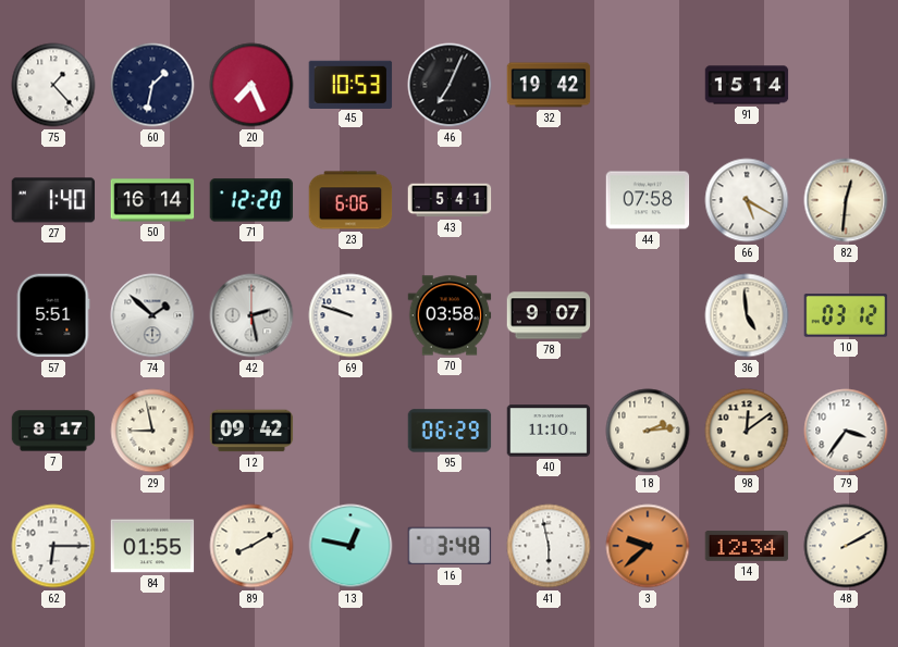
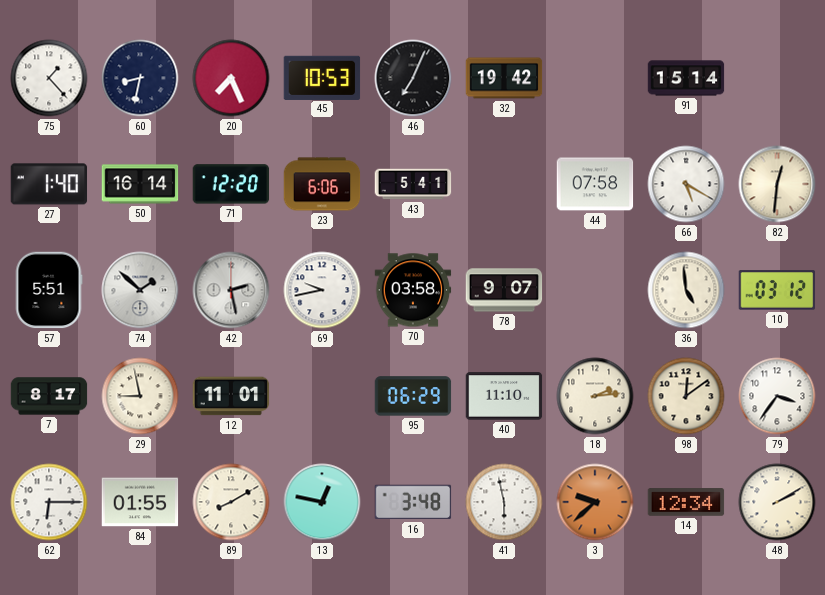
60: 1:32 -> 8:32 (140, 78)
69: 9:48 -> 9:43 (322, 290)
12: 09:42 -> 11:01 (231, 396)
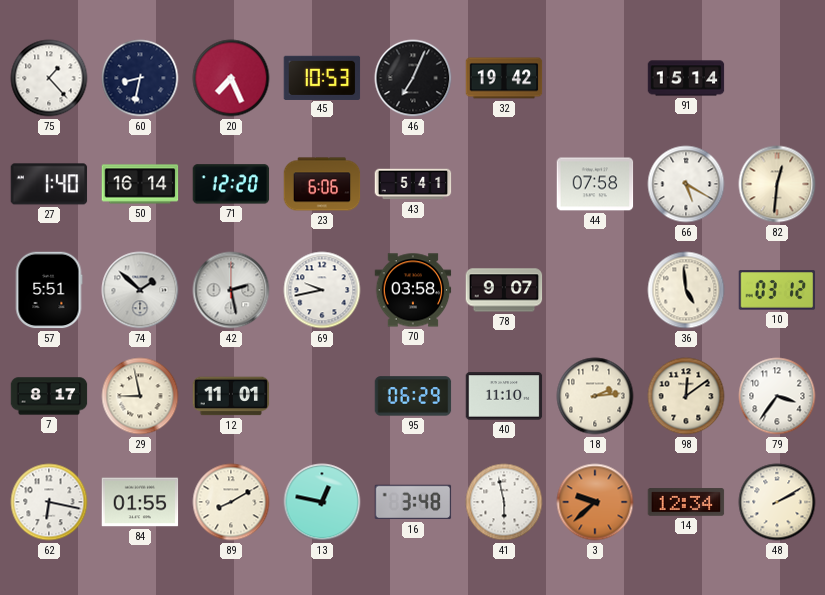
62: 6:15 -> 6:17 (49, 502)
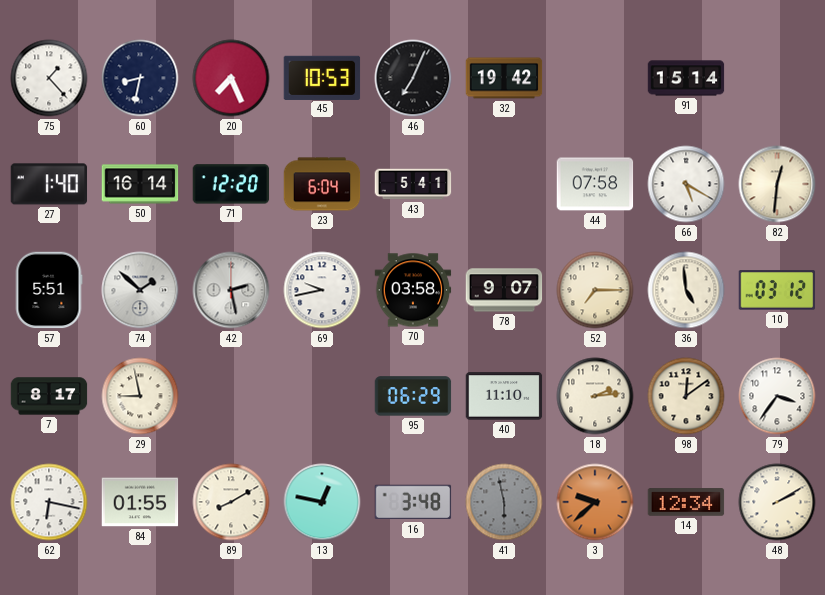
23: 6:06 -> 6:04 (322, 184)
52: none -> 7:15 (595, 290)
12: 11:01 -> none (231, 396)
41 dial: white -> grey (504, 502)
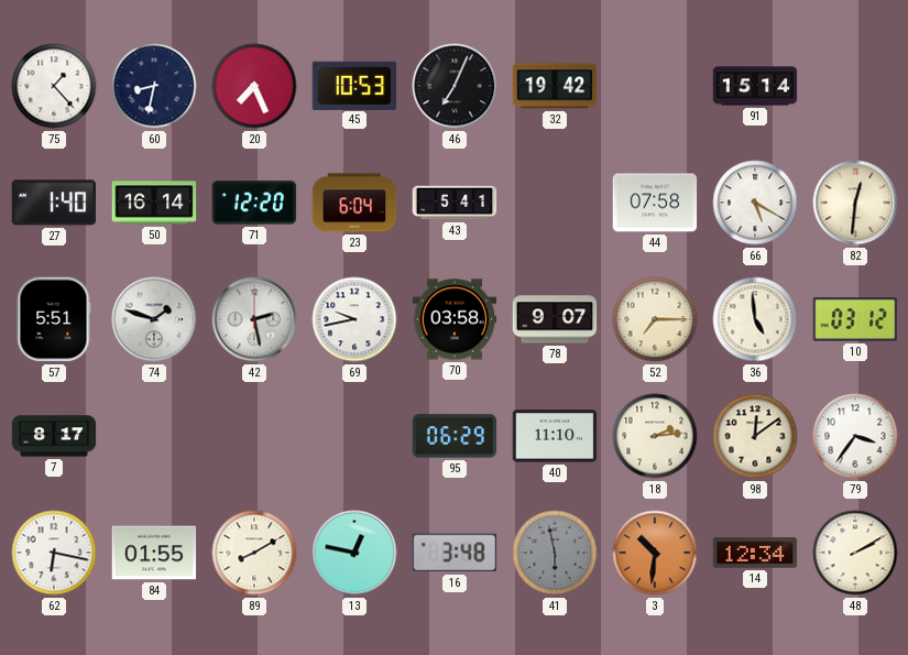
74: 1:52 -> 1:48 (154, 319)
29: 8:58 -> none (140, 396)
3: 9:38 -> 10:31 (655, 553)
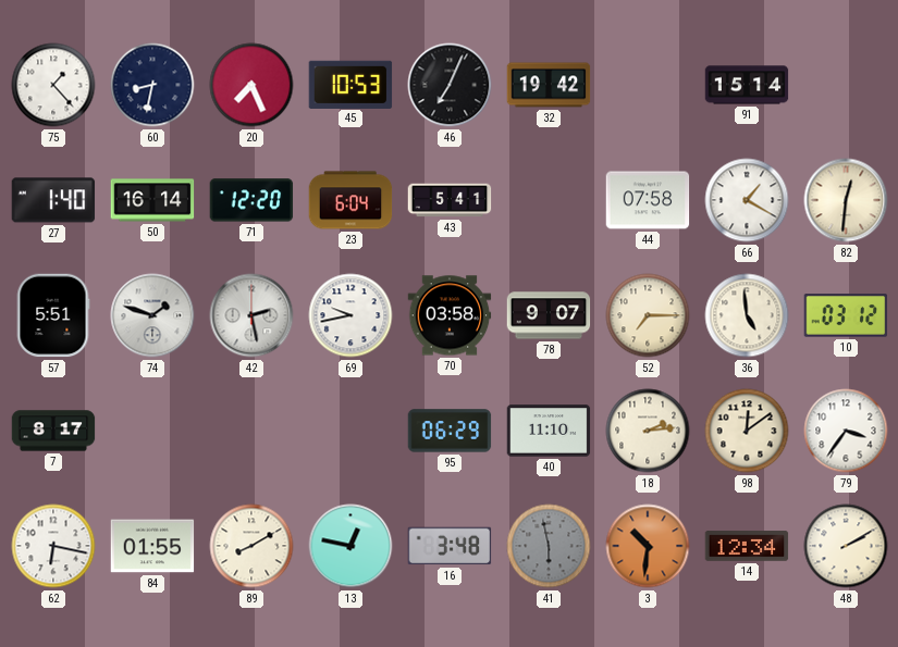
66: 5:20 -> 1:20 (747, 200)
